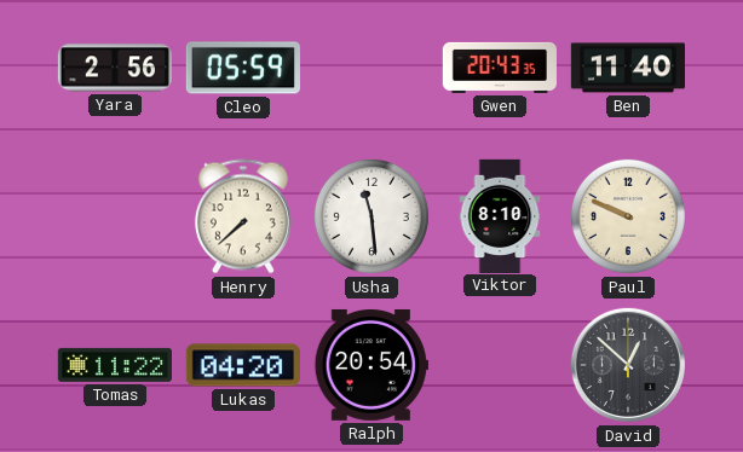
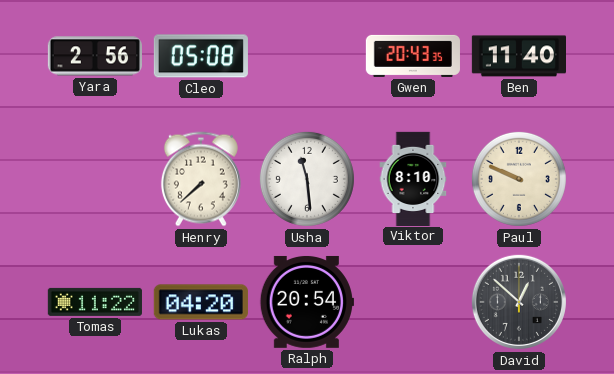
Cleo: 05:59 -> 05:08 (201, 56)
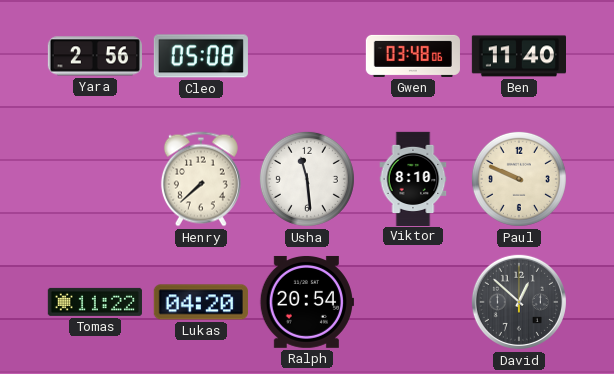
Gwen: 20:43 -> 03:48 (413, 56)
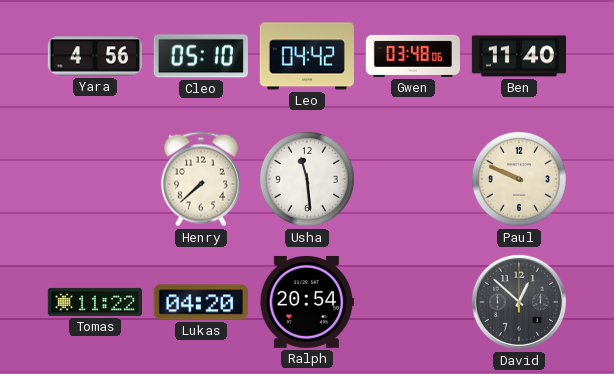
Yara: 2:56 -> 4:56 (94, 56)
Cleo: 05:08 -> 05:10 (201, 56)
Leo: none -> 04:42 (307, 56)
Viktor: 8:10 -> none (413, 178)
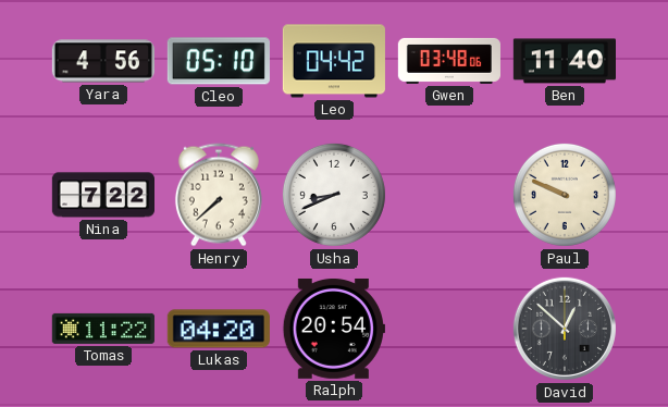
Nina: none -> 7:22 (102, 195)
Usha: 11:29 -> 8:41 (334, 195)
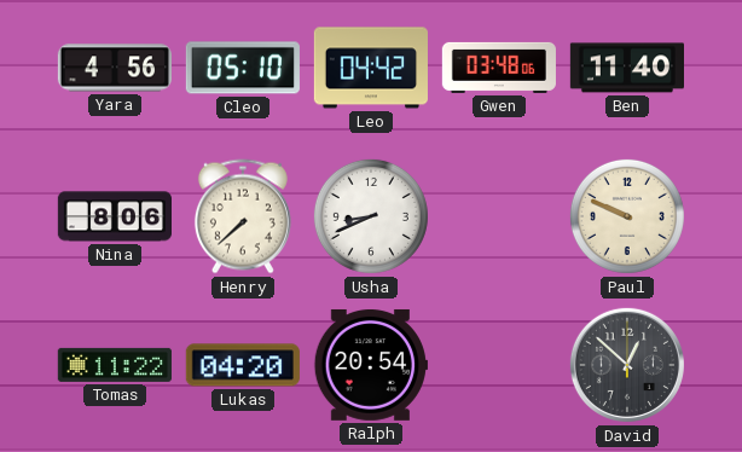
Nina: 7:22 -> 8:06 (114, 216)
